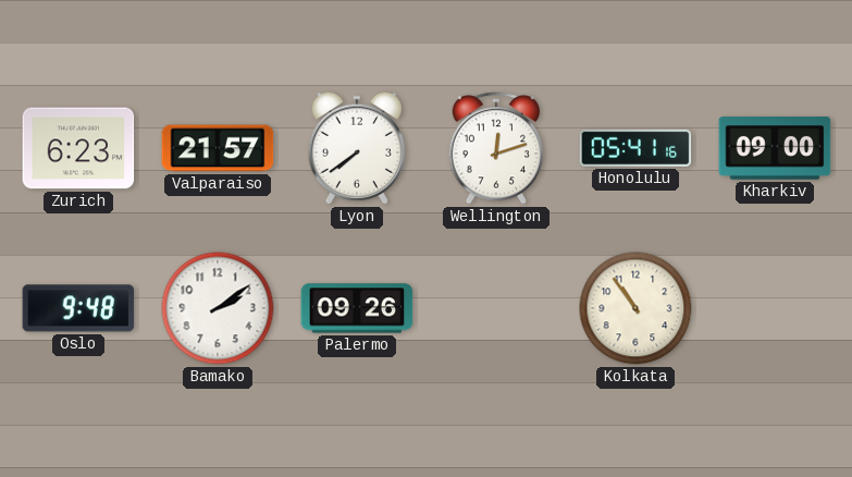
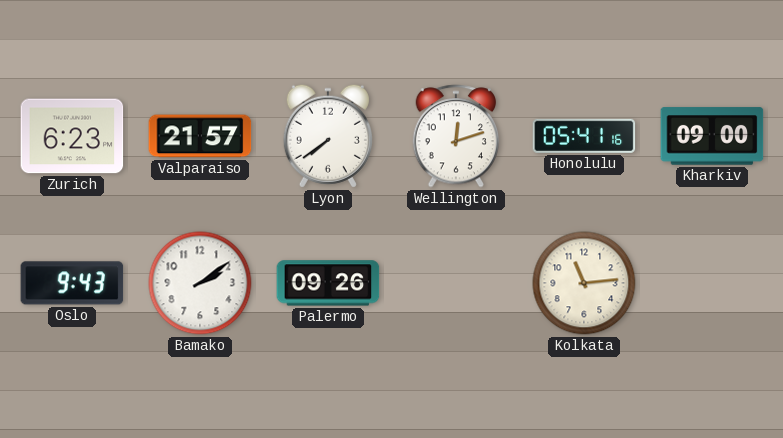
Oslo: 9:48 -> 9:43 (72, 283)
Kolkata: 10:54 -> 11:14 (584, 283)
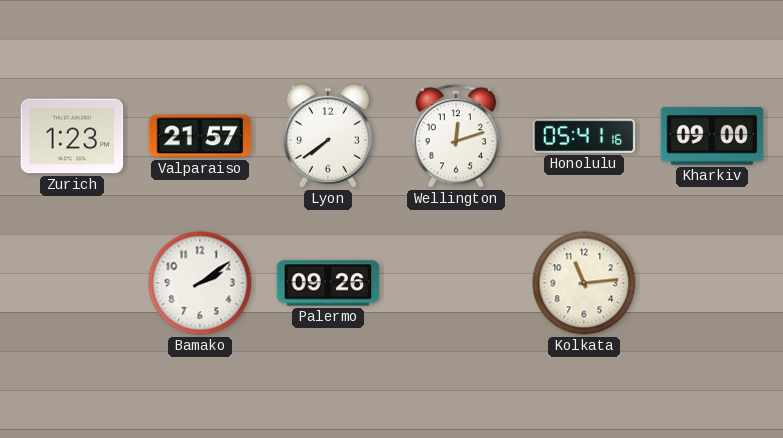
Zurich: 6:23 -> 1:23 (72, 136)
Oslo: 9:43 -> none (72, 283)
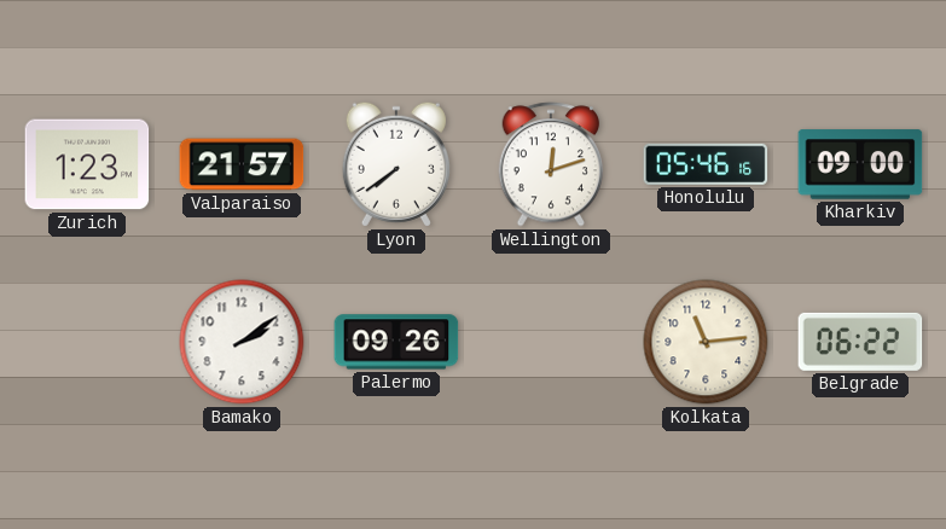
Honolulu: 05:41 -> 05:46 (706, 164)
Belgrade: none -> 06:22 (860, 342)
